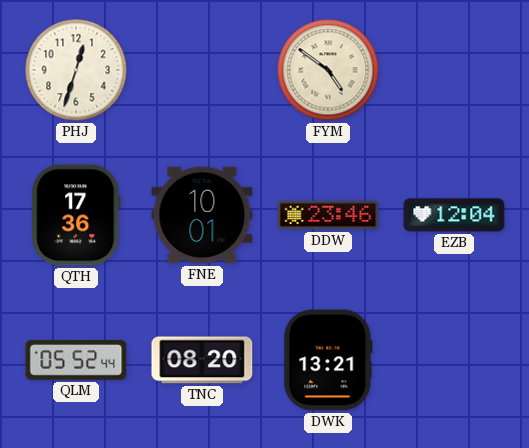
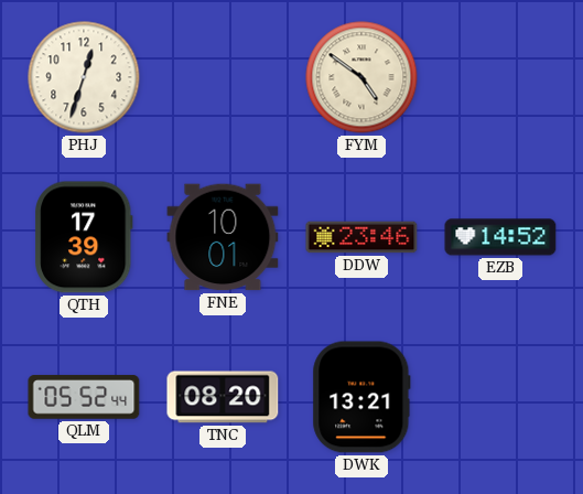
QTH: 17:36 -> 17:39 (84, 237)
EZB: 12:04 -> 14:52 (500, 237)
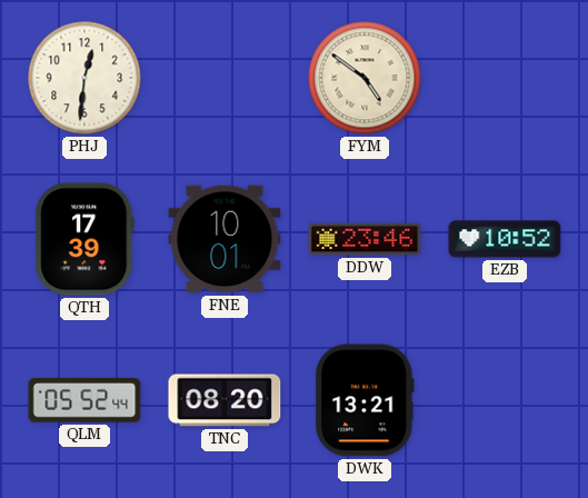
PHJ: 12:33 -> 12:31 (84, 78)
EZB: 14:52 -> 10:52 (505, 239)
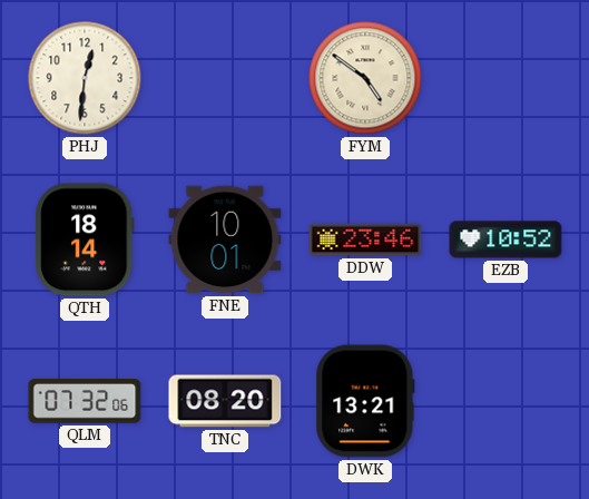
QTH: 17:39 -> 18:14 (85, 239)
QLM: 05:52 -> 07:32 (85, 401)
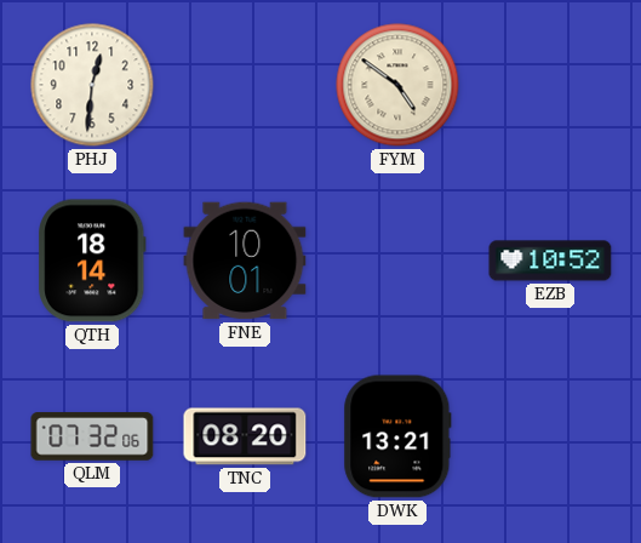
DDW: 23:46 -> none (365, 239)
